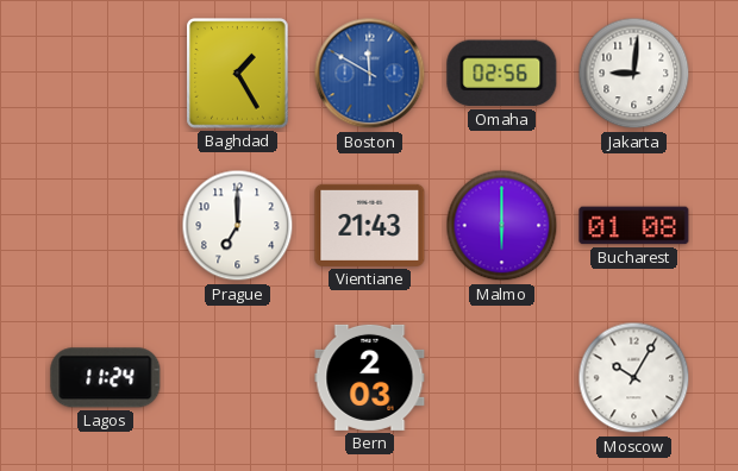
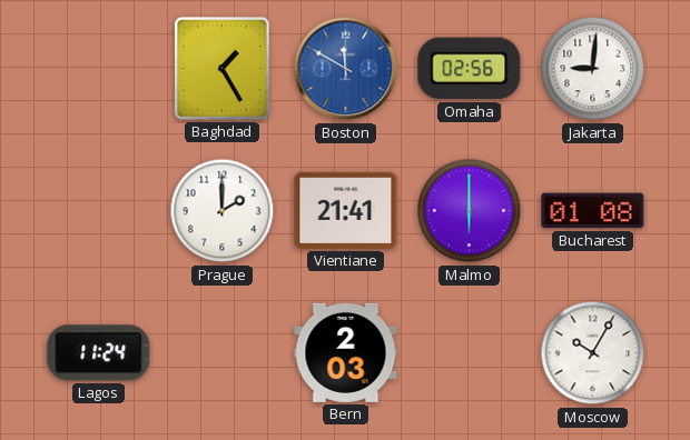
Prague: 7:00 -> 2:00 (223, 211)
Vientiane: 21:43 -> 21:41 (346, 210)
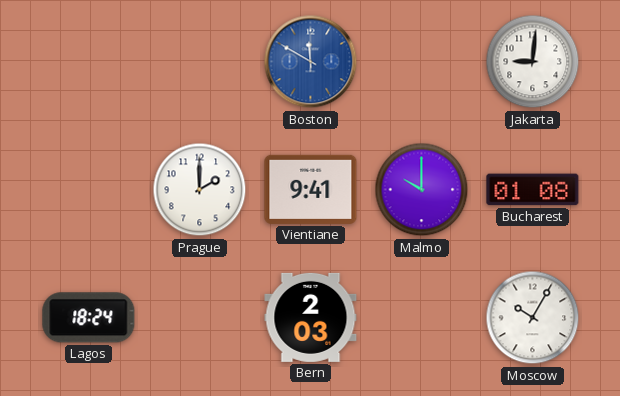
Baghdad: 1:25 -> none (223, 69)
Omaha: 02:56 -> none (470, 69)
Vientiane: 21:41 -> 9:41 (311, 189)
Malmo: 6:00 -> 10:00 (422, 190)
Lagos: 11:24 -> 18:24 (89, 318)
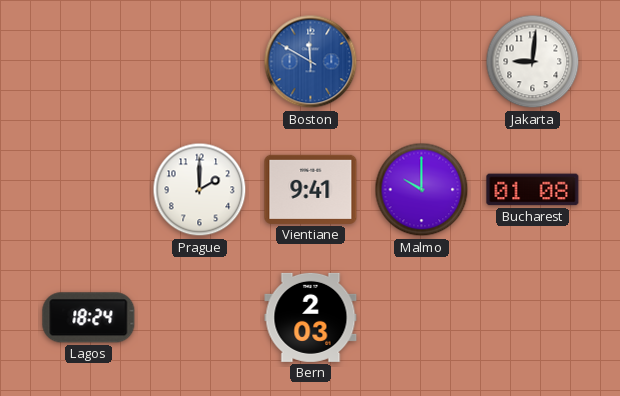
Moscow: 10:05 -> none (533, 318)
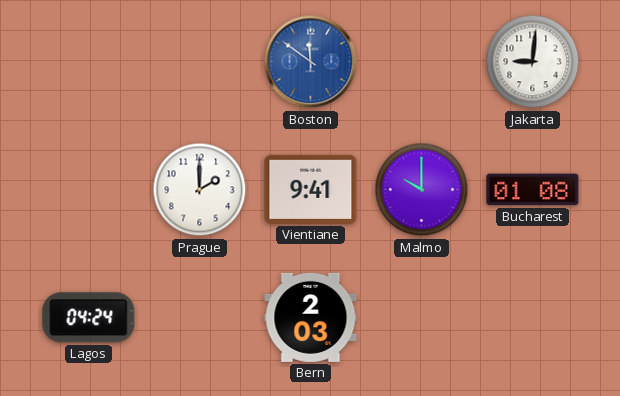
Boston: 11:50 -> 11:51 (311, 62)
Lagos: 18:24 -> 04:24 (89, 318)
